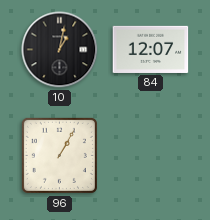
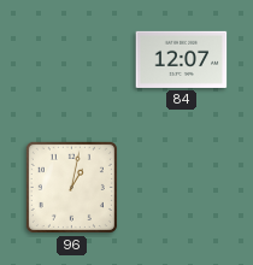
10: 1:02 -> none (60, 50)
96: 1:05 -> 1:02 (71, 187)
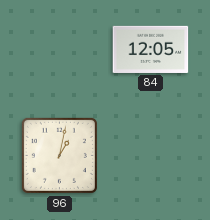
84: 12:07 -> 12:05 (151, 49)
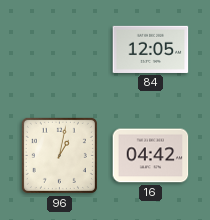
16: none -> 04:42 (151, 156)
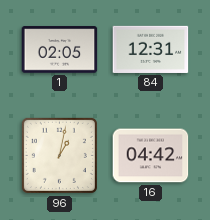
1: none -> 02:05 (60, 50)
84: 12:05 -> 12:31 (151, 49)
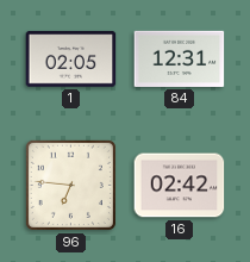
96: 1:02 -> 6:46 (70, 185)
16: 04:42 -> 02:42 (180, 186)
